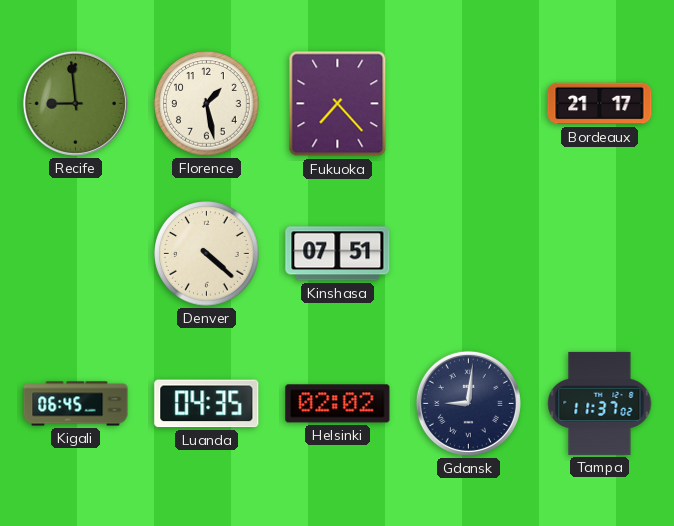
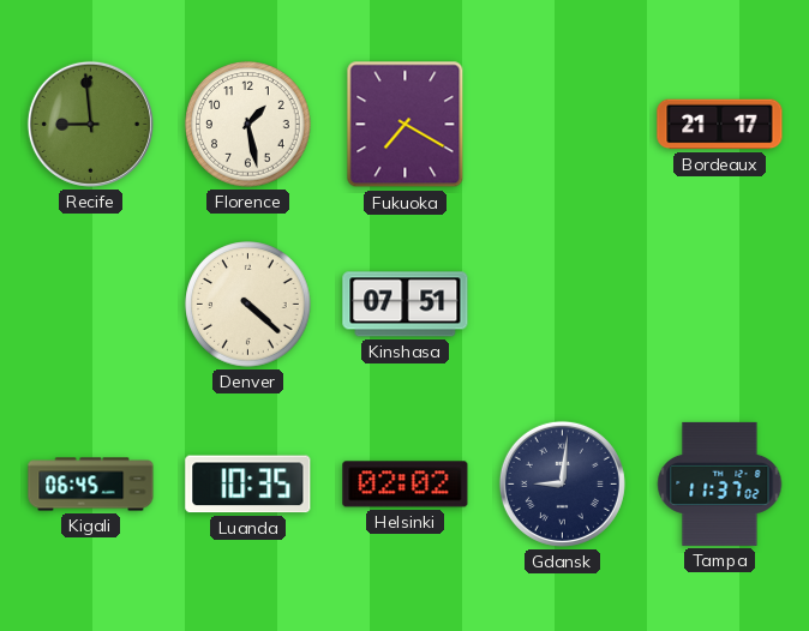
Fukuoka: 7:23 -> 7:20 (406, 125)
Luanda: 04:35 -> 10:35 (248, 485)
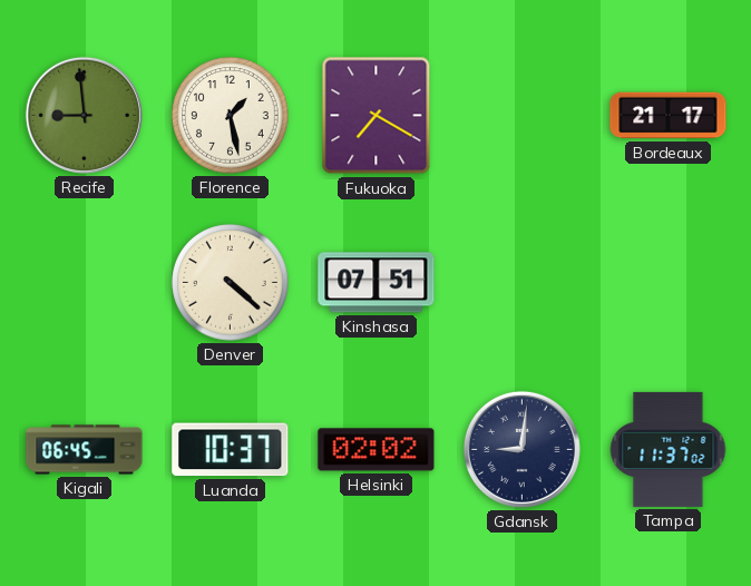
Luanda: 10:35 -> 10:37 (231, 450)
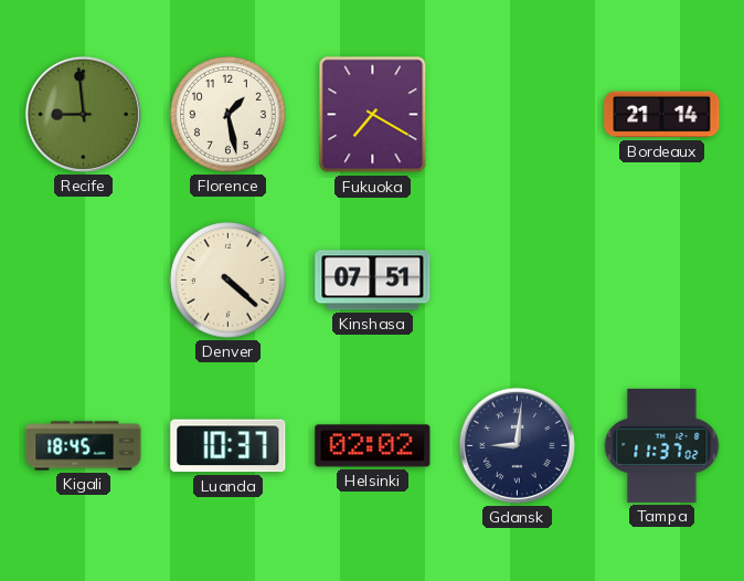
Bordeaux: 21:17 -> 21:14 (662, 115)
Kigali: 06:45 -> 18:45 (84, 446)
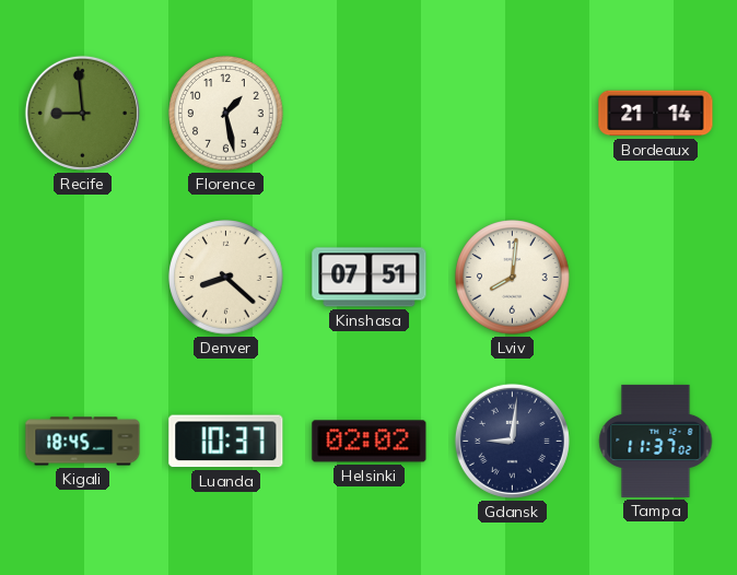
Fukuoka: 7:20 -> none (373, 115)
Denver: 4:22 -> 8:22 (226, 278)
Lviv: none -> 8:01 (513, 278)
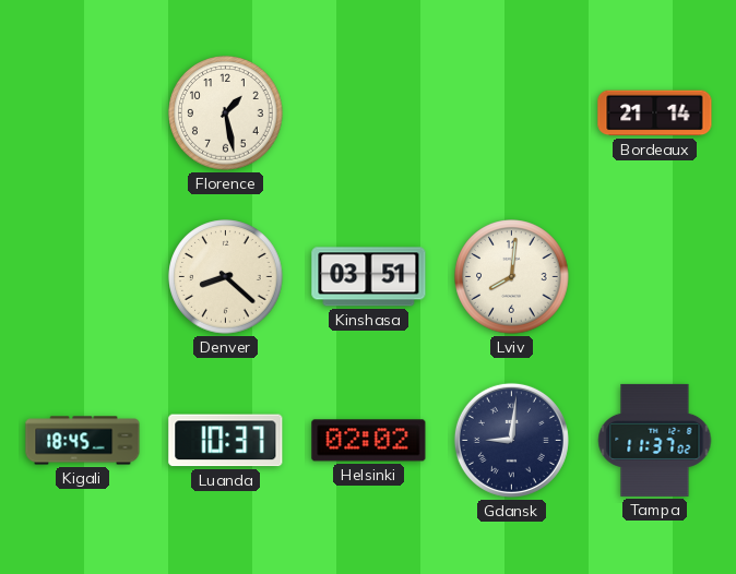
Recife: 8:59 -> none (82, 113)
Kinshasa: 07:51 -> 03:51 (369, 277)
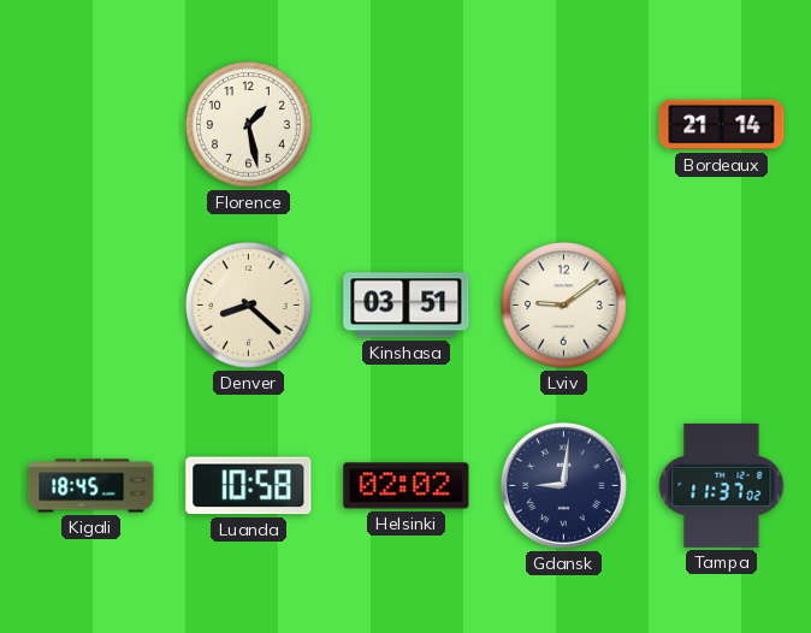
Lviv: 8:01 -> 9:09 (564, 306)
Luanda: 10:37 -> 10:58 (249, 486)
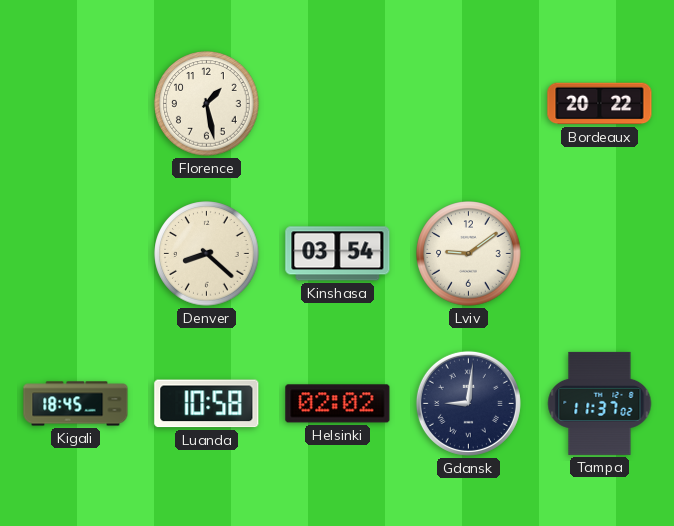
Bordeaux: 21:14 -> 20:22 (600, 104)
Kinshasa: 03:51 -> 03:54 (338, 254)
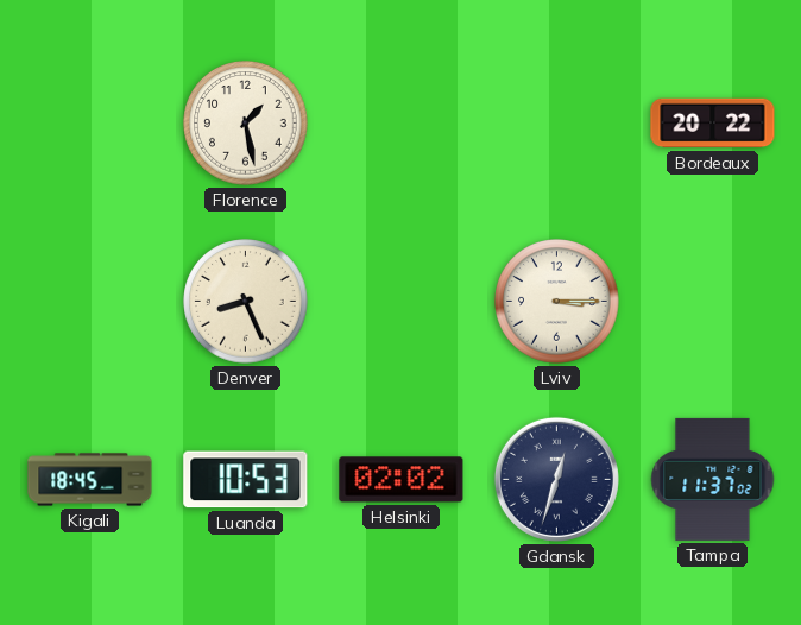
Denver: 8:22 -> 8:26 (246, 302)
Kinshasa: 03:54 -> none (338, 254)
Lviv: 9:09 -> 3:15 (557, 302)
Luanda: 10:58 -> 10:53 (246, 480)
Gdansk: 9:01 -> 12:33 (556, 479)
